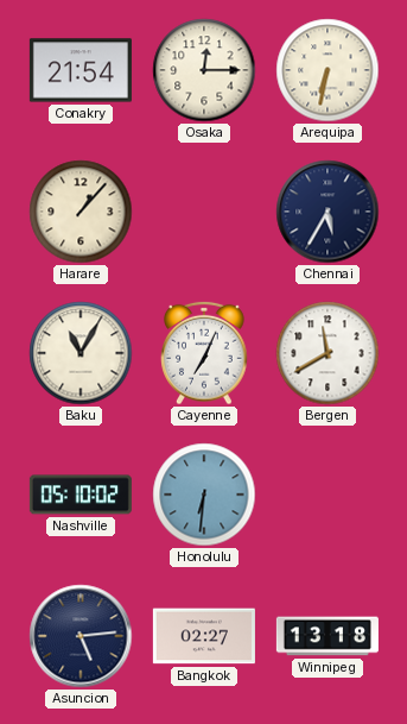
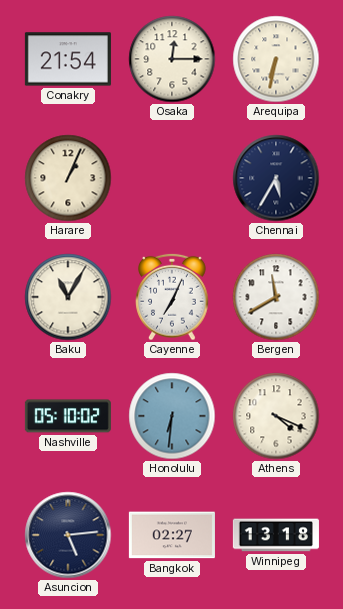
Harare: 1:07 -> 1:04 (68, 178)
Athens: none -> 4:19 (276, 416)
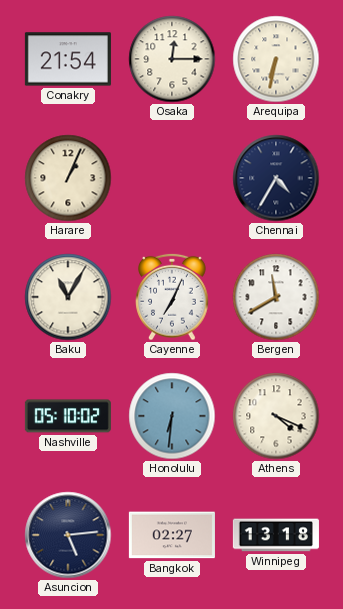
Chennai: 5:35 -> 4:35 (276, 178)
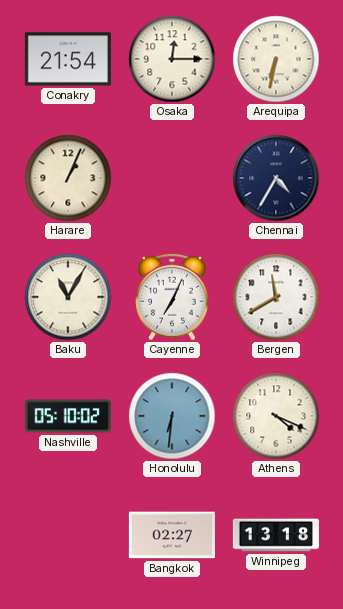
Asuncion: 5:14 -> none (68, 535)
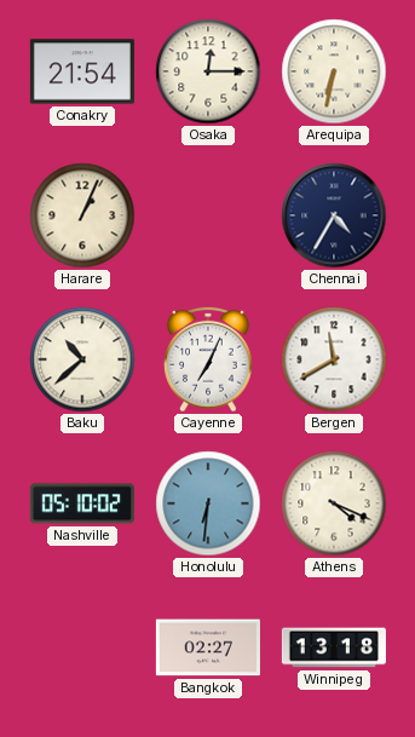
Baku: 11:05 -> 10:38 (82, 359)
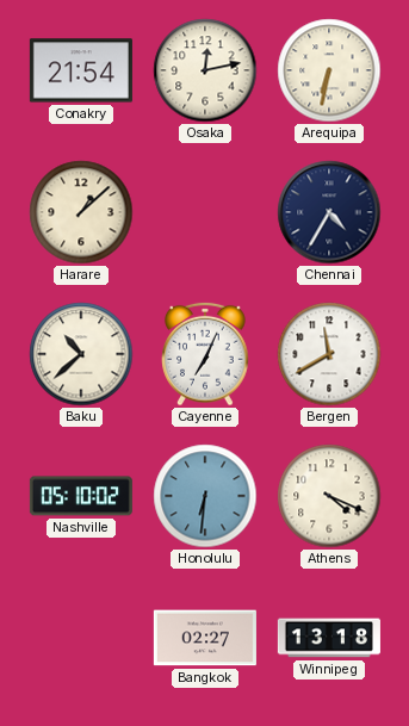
Osaka: 12:15 -> 12:13 (205, 70)
Harare: 1:04 -> 1:08 (81, 212)
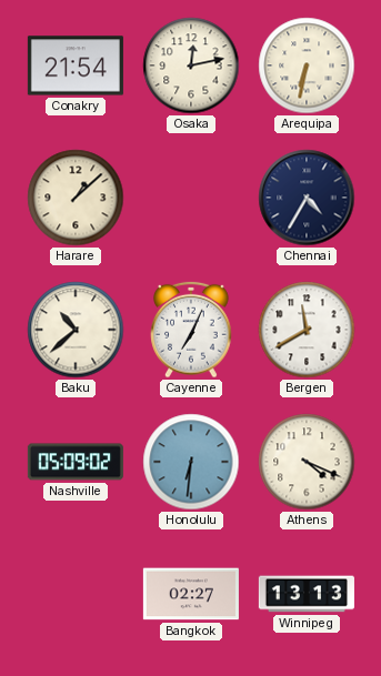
Nashville: 05:10 -> 05:09 (76, 462)
Winnipeg: 13:18 -> 13:13 (307, 594)
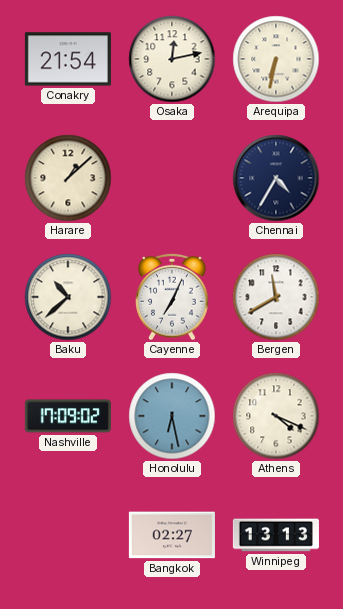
Nashville: 05:09 -> 17:09 (68, 416)
Honolulu: 6:31 -> 6:28 (172, 416)
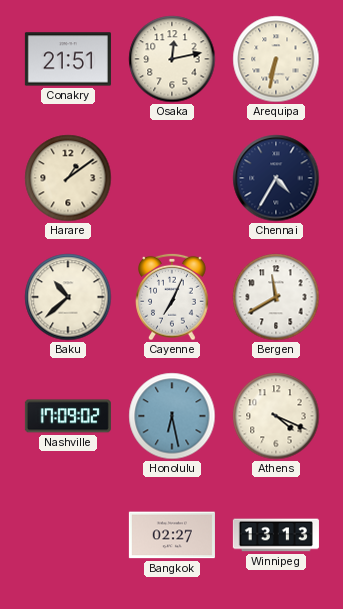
Conakry: 21:54 -> 21:51 (68, 59)
Harare: 1:08 -> 1:09 (68, 178)
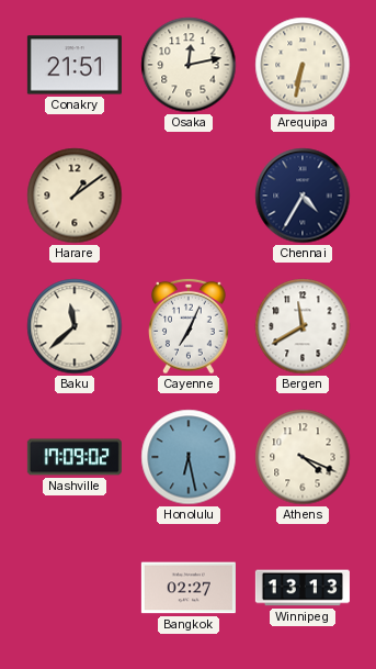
Baku: 10:38 -> 11:38 (75, 326)
